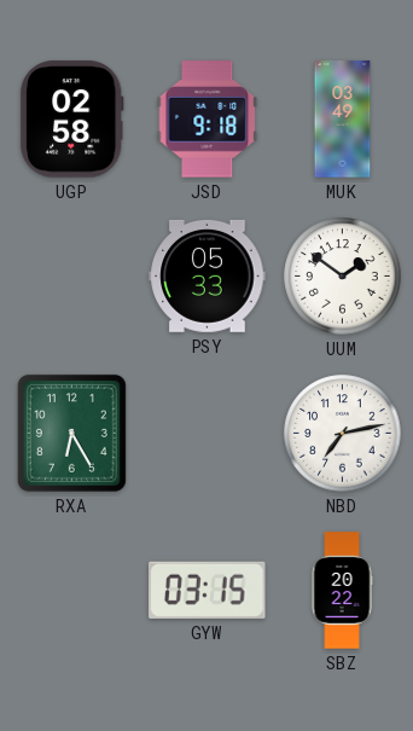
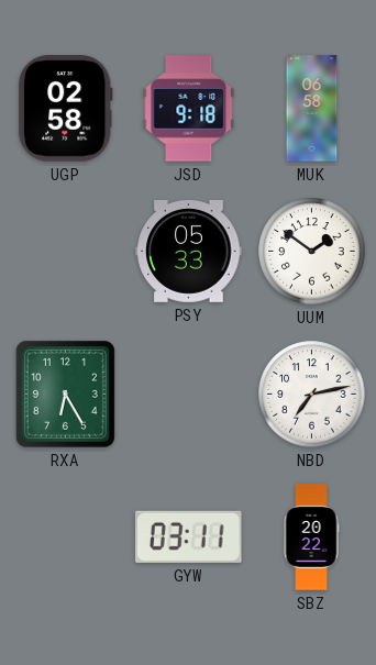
MUK: 03:49 -> 06:58 (312, 109)
GYW: 03:15 -> 03:11 (189, 536)
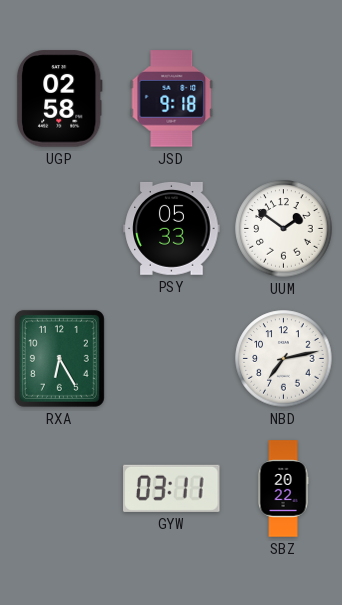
MUK: 06:58 -> none (312, 109)
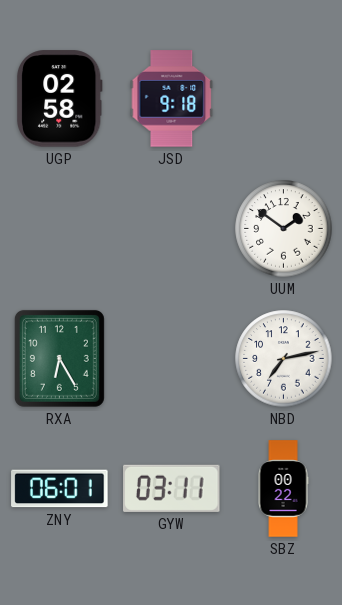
PSY: 05:33 -> none (172, 229)
ZNY: none -> 06:01 (60, 489)
SBZ: 20:22 -> 00:22 (283, 489)
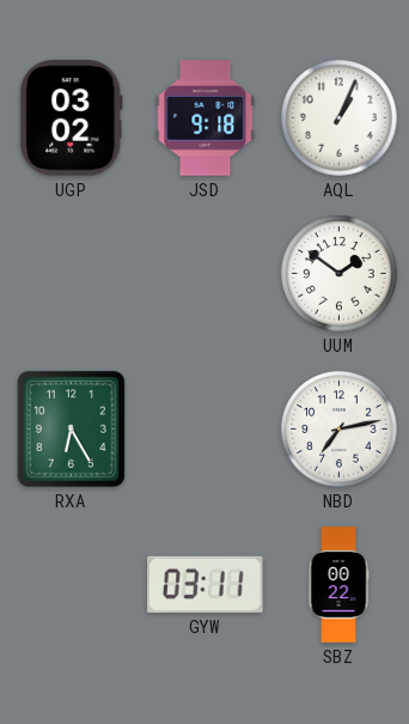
UGP: 02:58 -> 03:02 (71, 118)
AQL: none -> 1:04 (340, 118)
ZNY: 06:01 -> none (60, 489)
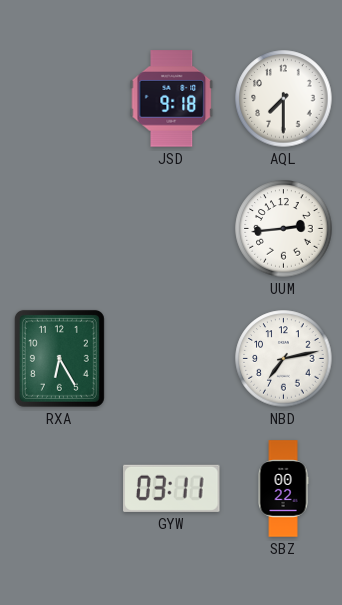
UGP: 03:02 -> none (71, 118)
AQL: 1:04 -> 7:30 (284, 99)
UUM: 1:51 -> 2:44 (284, 229)
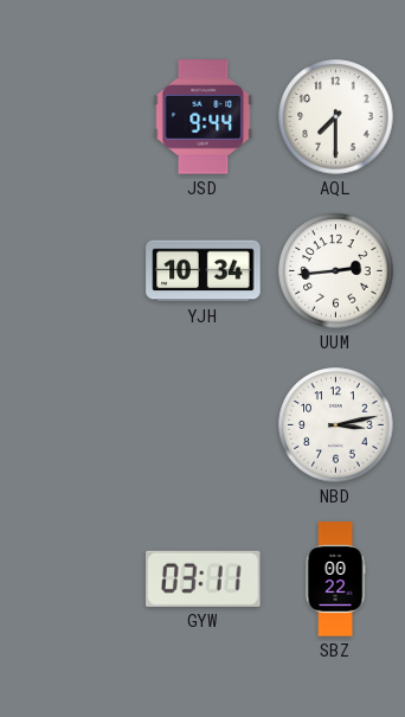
JSD: 9:18 -> 9:44 (204, 117)
YJH: none -> 10:34 (204, 271)
RXA: 6:25 -> none (59, 358)
NBD: 7:13 -> 3:13 (336, 425)
